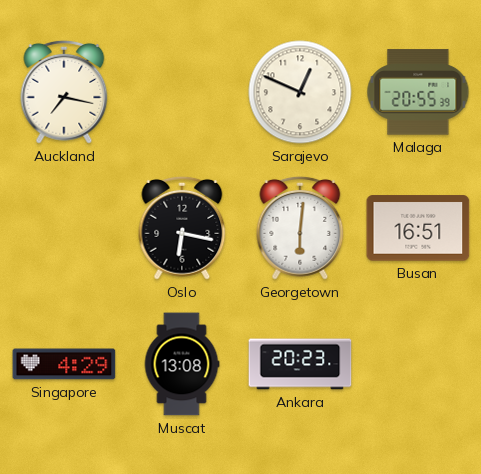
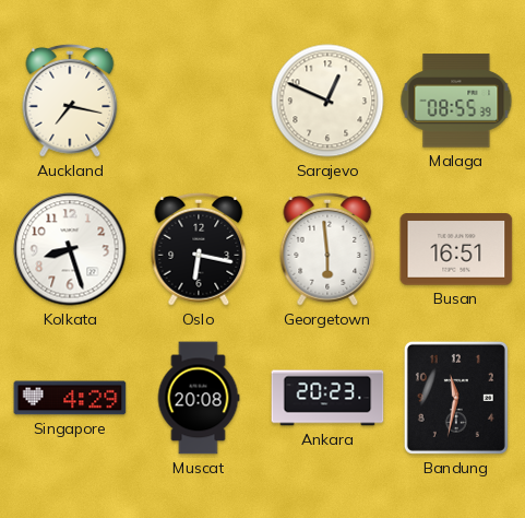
Malaga: 20:55 -> 08:55 (456, 101)
Kolkata: none -> 8:27 (70, 249)
Georgetown: 6:01 -> 5:59 (327, 249)
Muscat: 13:08 -> 20:08 (199, 398)
Bandung: none -> 11:32 (456, 398)
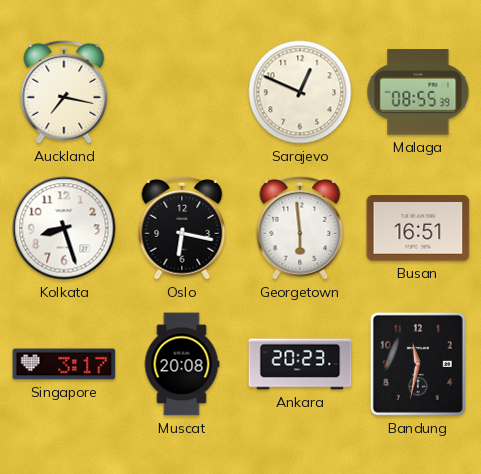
Singapore: 4:29 -> 3:17 (64, 364)
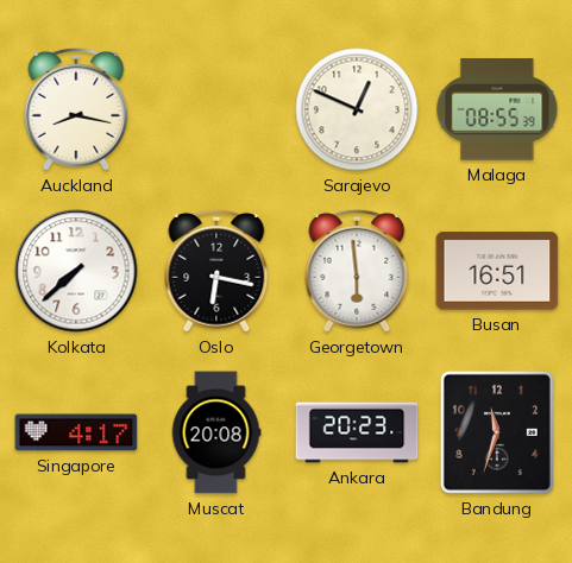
Auckland: 7:17 -> 8:17 (76, 109)
Kolkata: 8:27 -> 7:38 (76, 271)
Singapore: 3:17 -> 4:17 (76, 432)
Bandung: 11:32 -> 11:33 (497, 432)
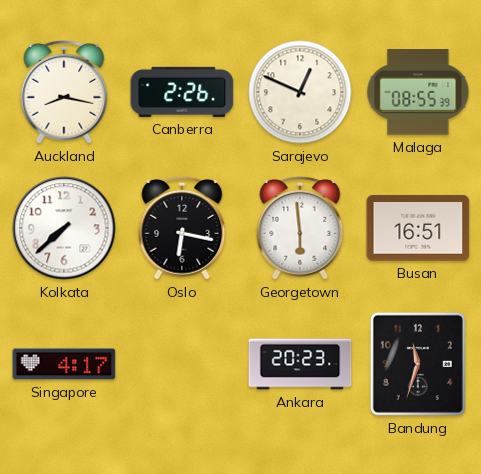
Canberra: none -> 2:26 (182, 92)
Muscat: 20:08 -> none (216, 432)
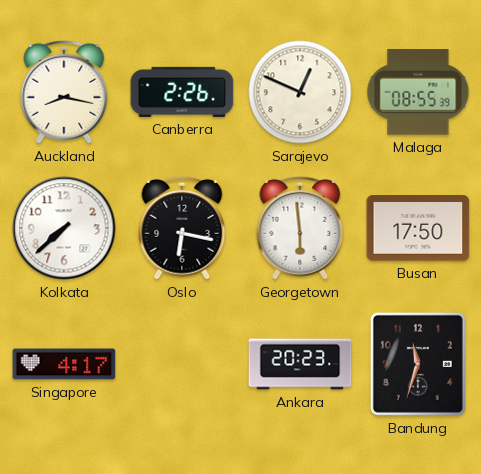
Busan: 16:51 -> 17:50 (418, 228)
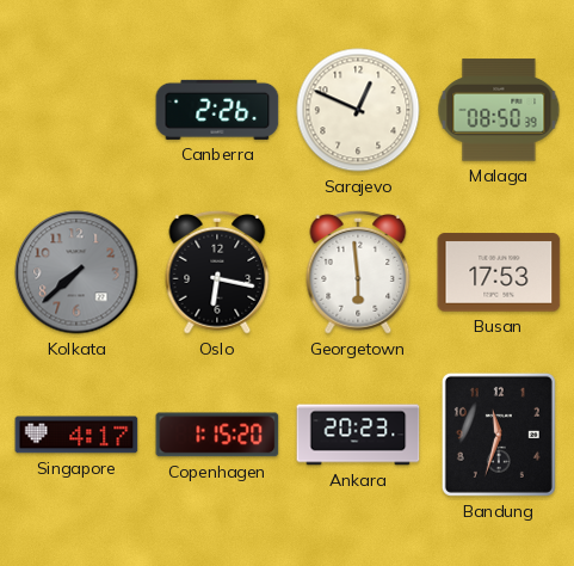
Auckland: 8:17 -> none (64, 92)
Malaga: 08:55 -> 08:50 (499, 110)
Kolkata dial: white -> grey (76, 272)
Busan: 17:50 -> 17:53 (499, 272)
Copenhagen: none -> 1:15 (217, 435)
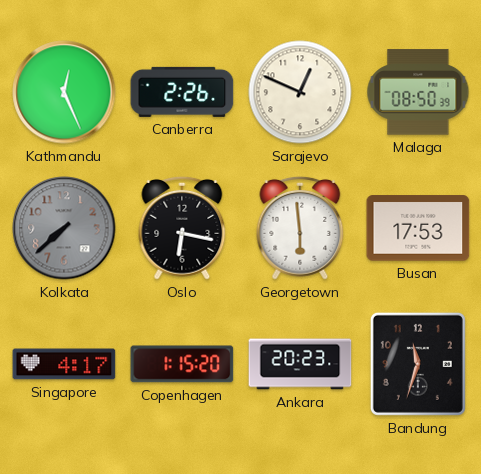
Kathmandu: none -> 12:26 (64, 92)
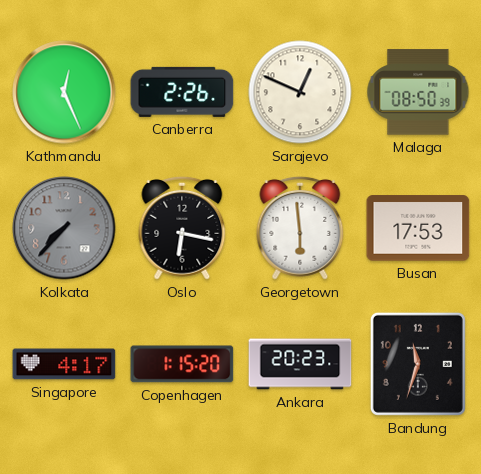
Kolkata: 7:38 -> 7:37 (64, 228)
